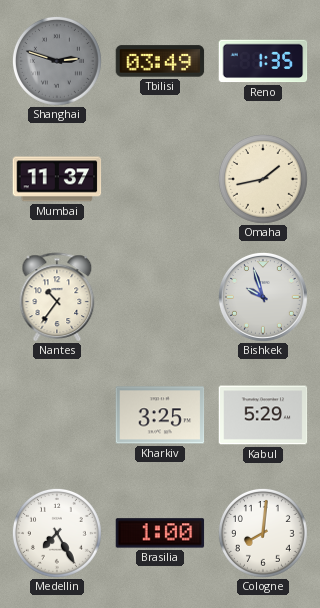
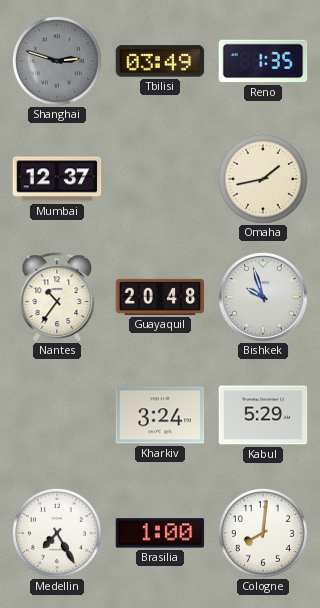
Mumbai: 11:37 -> 12:37 (57, 179)
Guayaquil: none -> 20:48 (160, 297)
Kharkiv: 3:25 -> 3:24 (160, 415)
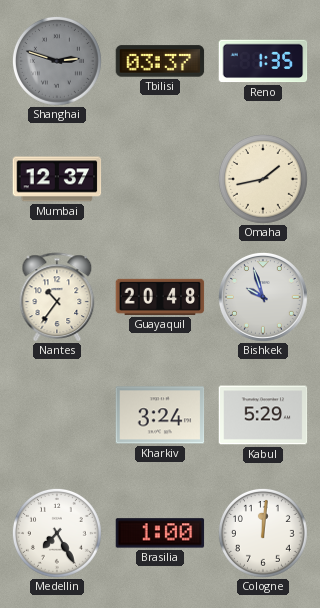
Tbilisi: 03:49 -> 03:37 (160, 61)
Cologne: 8:01 -> 12:01 (263, 533)
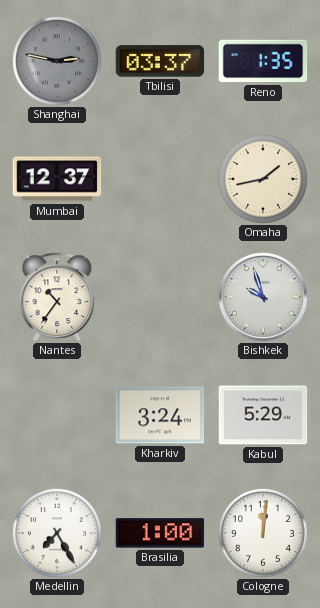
Shanghai: 2:48 -> 2:47 (57, 61)
Guayaquil: 20:48 -> none (160, 297)
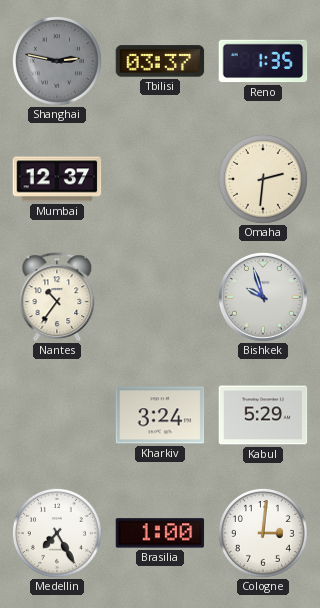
Omaha: 1:43 -> 2:31 (263, 179)
Cologne: 12:01 -> 3:01 (263, 533)
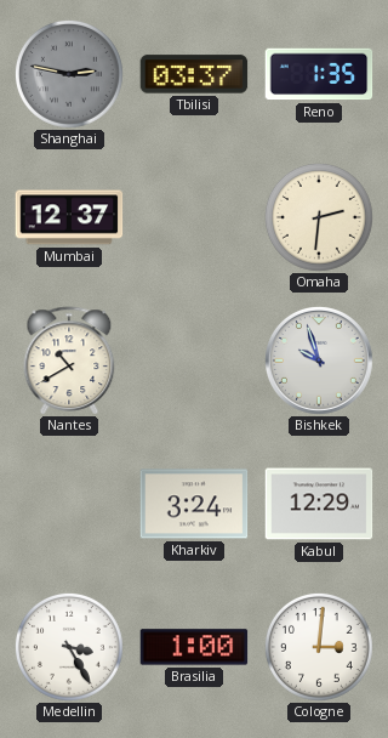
Nantes: 10:36 -> 10:40 (69, 361)
Kabul: 5:29 -> 12:29 (319, 504)
Medellin: 7:25 -> 3:25 (69, 647)
